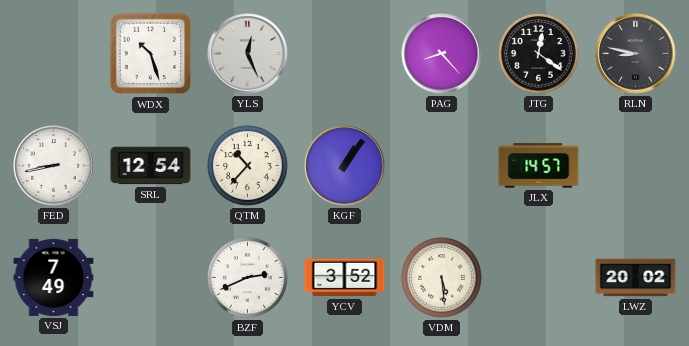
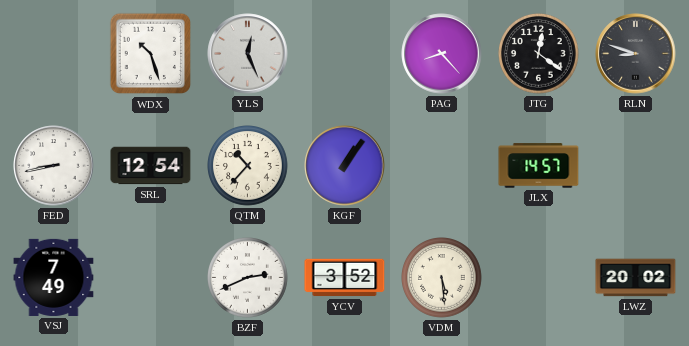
RLN: 8:47 -> 8:48 (636, 54)
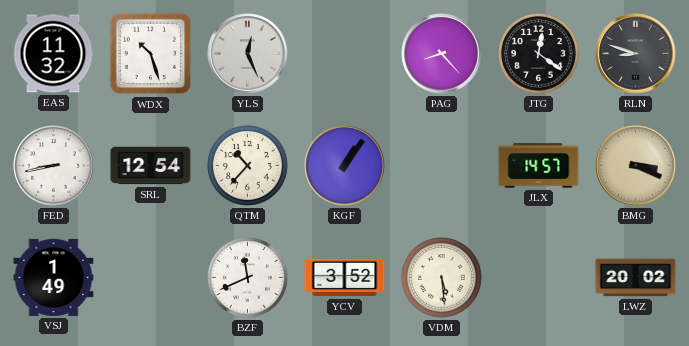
EAS: none -> 11:32 (53, 54)
BMG: none -> 3:19 (636, 166)
VSJ: 7:49 -> 1:49 (54, 277)
BZF: 2:41 -> 11:41 (248, 278)
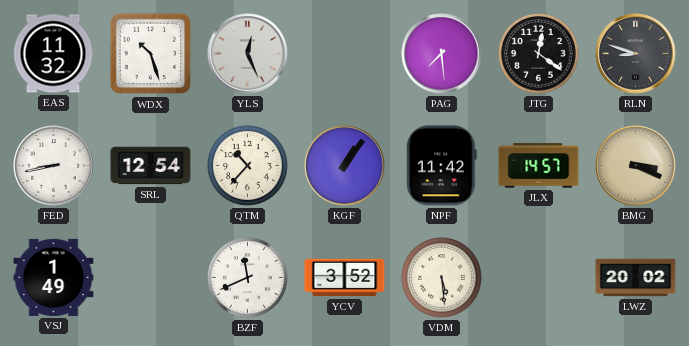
PAG: 8:23 -> 7:29 (442, 54)
NPF: none -> 11:42 (441, 166)
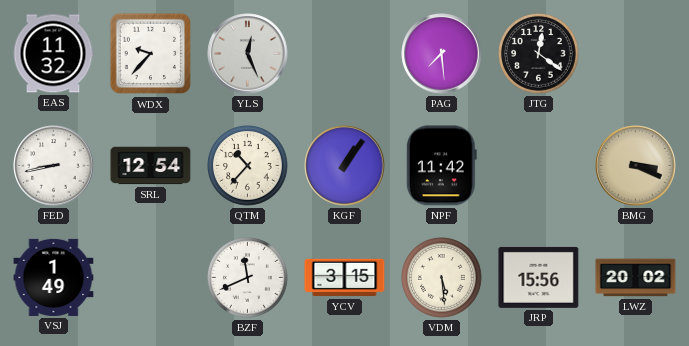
WDX: 10:27 -> 9:37 (151, 54)
RLN: 8:48 -> none (636, 54)
JLX: 14:57 -> none (539, 166)
YCV: 3:52 -> 3:15 (345, 278)
JRP: none -> 15:56 (539, 277)
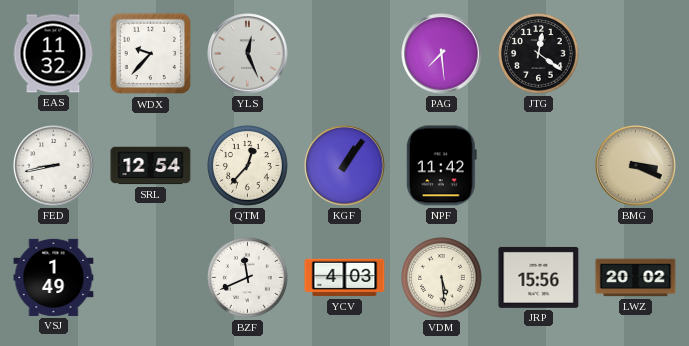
QTM: 10:37 -> 12:37 (248, 166)
YCV: 3:15 -> 4:03 (345, 278)
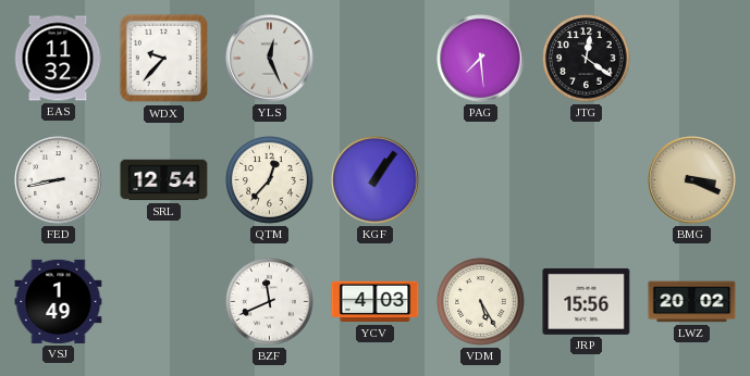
NPF: 11:42 -> none (441, 166)
VDM: 5:29 -> 5:25 (481, 302)
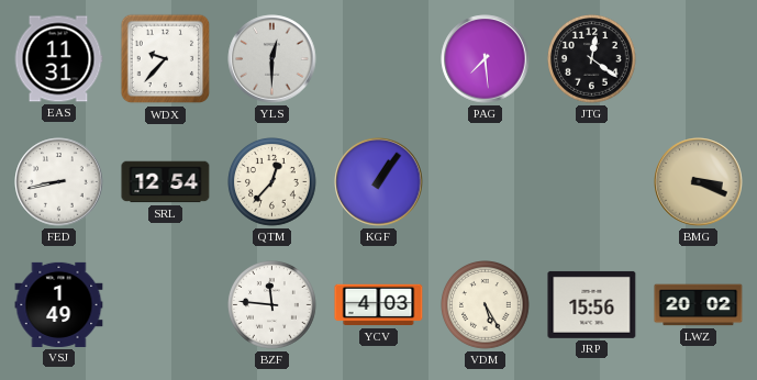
EAS: 11:32 -> 11:31 (58, 59)
YLS: 12:26 -> 12:30 (272, 59)
BZF: 11:41 -> 11:46 (272, 305)
